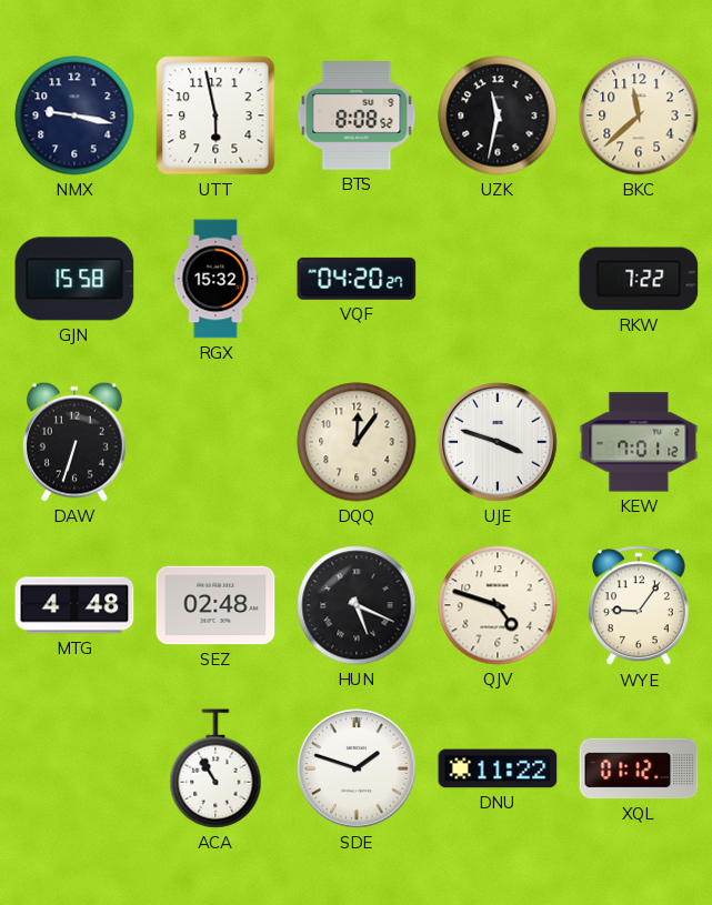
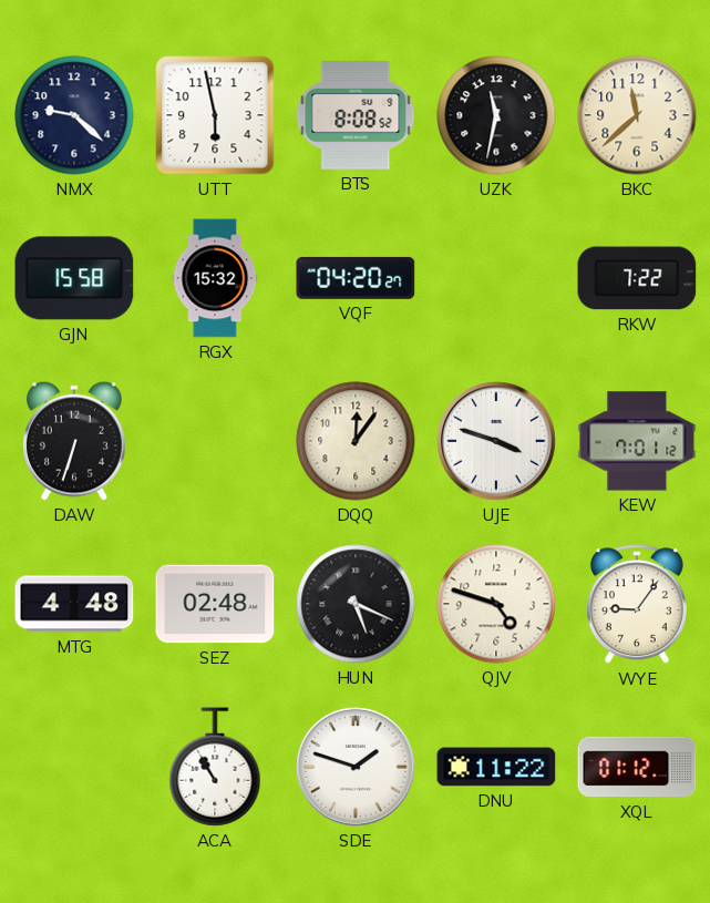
NMX: 9:17 -> 9:22 (74, 115)
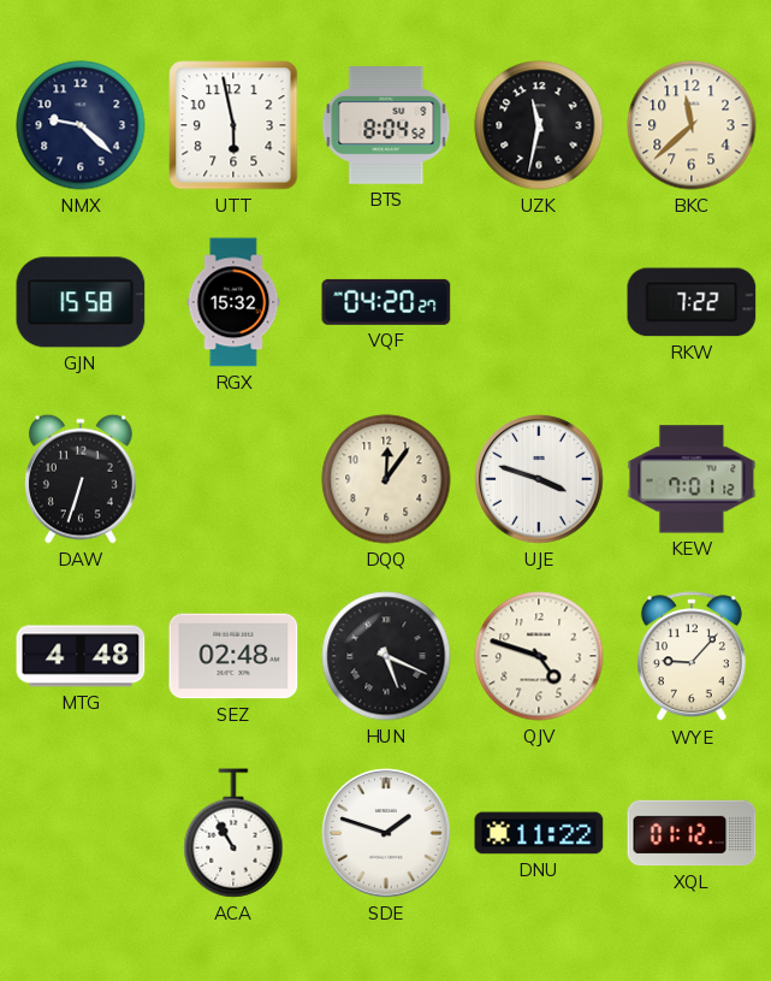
BTS: 8:08 -> 8:04 (386, 126)
WYE: 9:06 -> 9:07 (692, 657)
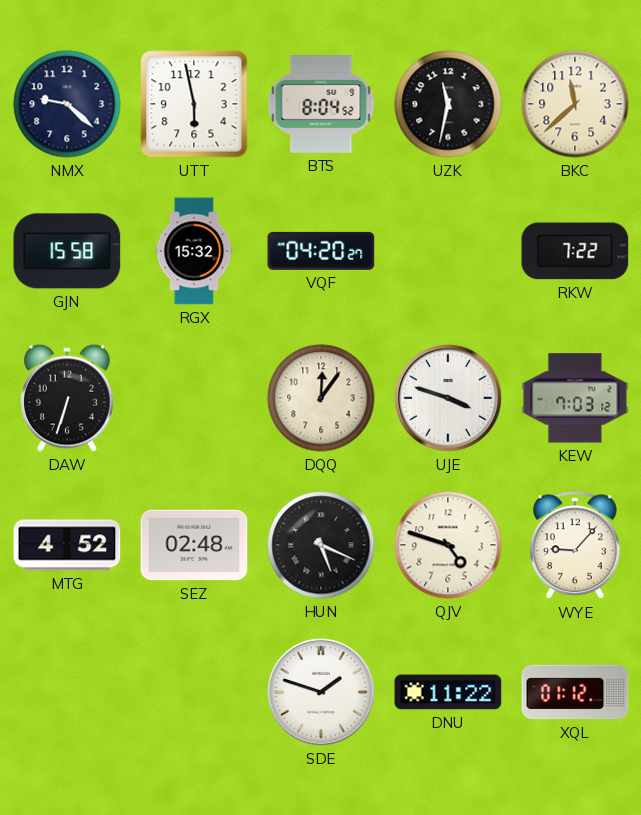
KEW: 7:01 -> 7:03 (575, 398)
MTG: 4:48 -> 4:52 (67, 545)
ACA: 10:55 -> none (233, 833)
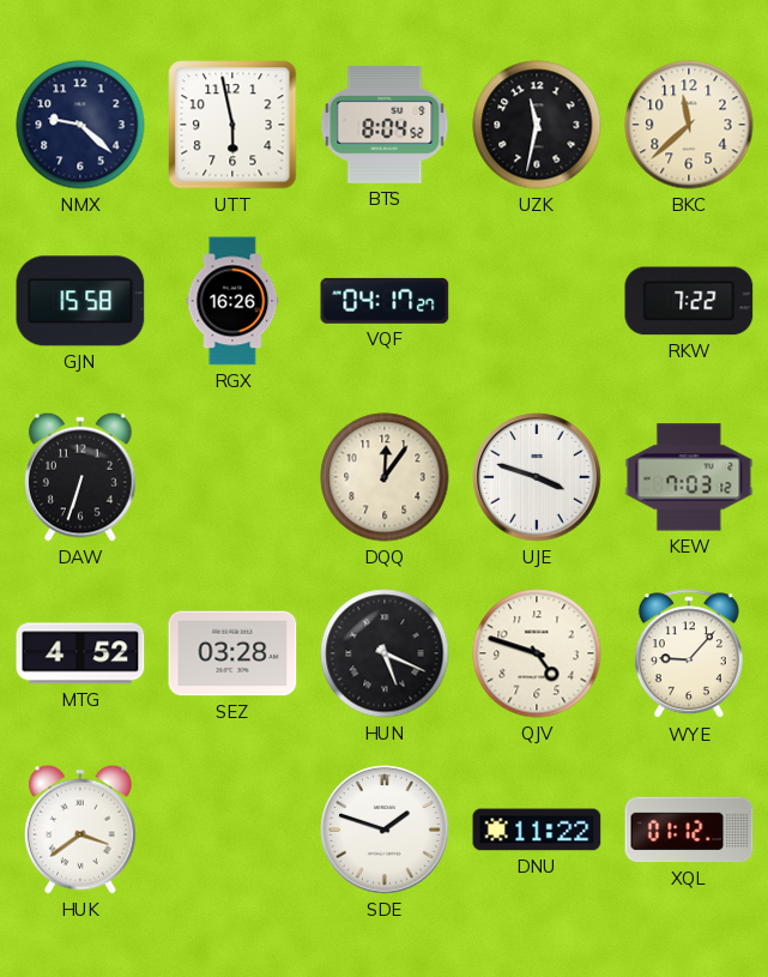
RGX: 15:32 -> 16:26 (232, 301)
VQF: 04:20 -> 04:17 (385, 301)
SEZ: 02:48 -> 03:28 (232, 653)
HUK: none -> 3:39 (80, 830)
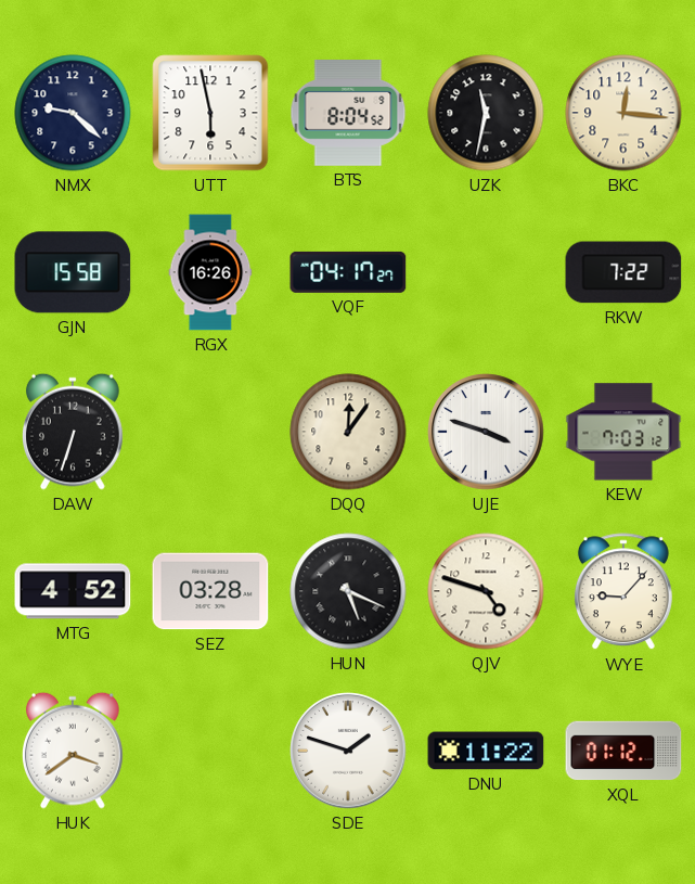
BKC: 11:38 -> 12:16 (623, 113)
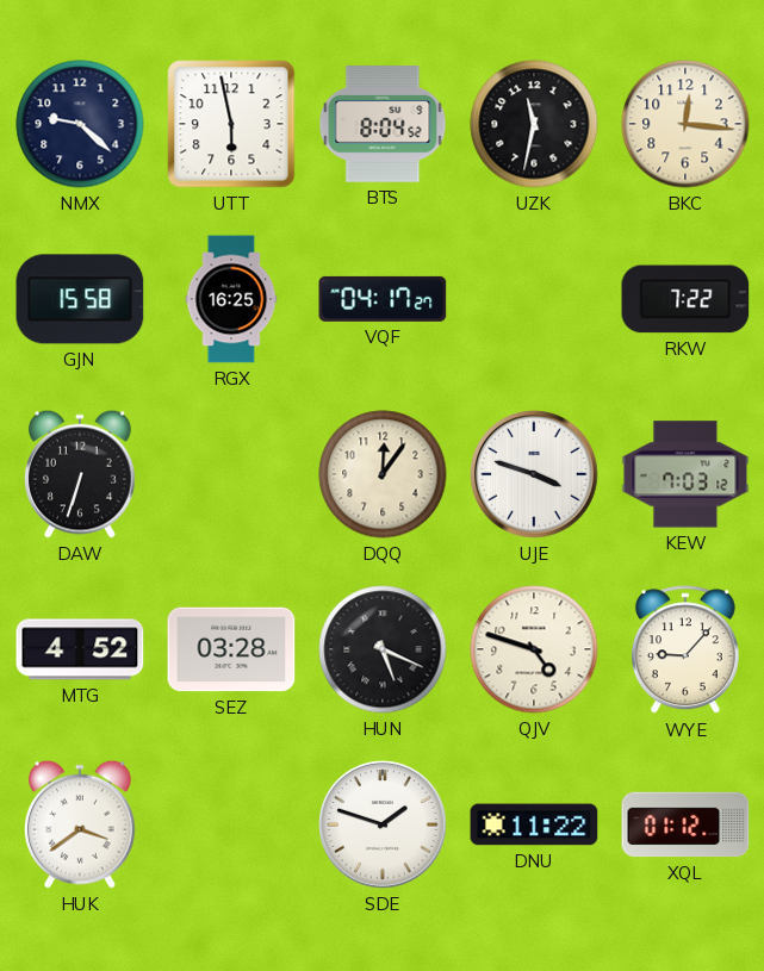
RGX: 16:26 -> 16:25 (231, 299)
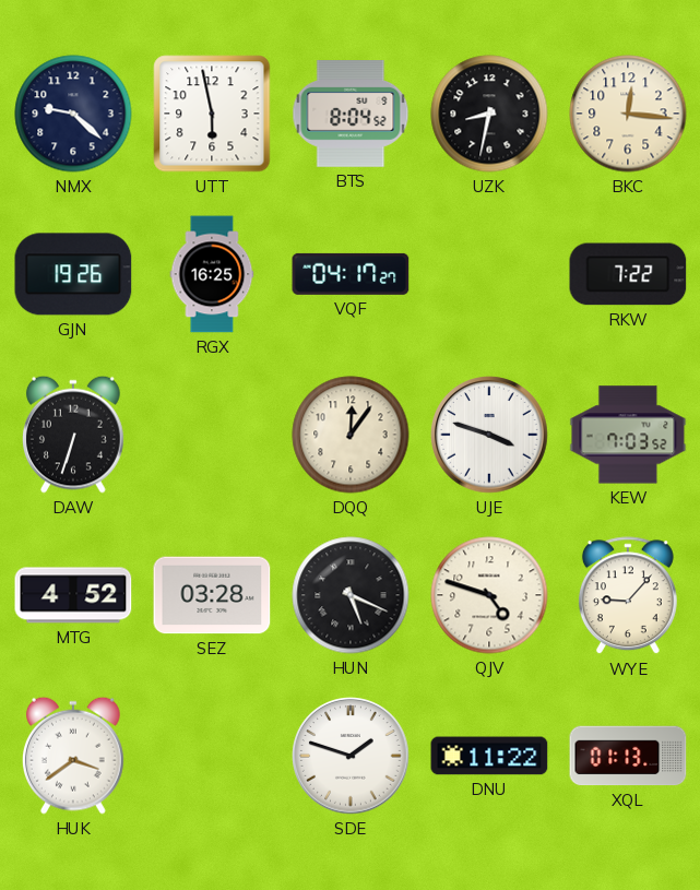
UZK: 11:32 -> 8:32 (489, 114)
GJN: 15:58 -> 19:26 (73, 274)
KEW: 7:03:12 -> 7:03:52 (628, 435)
XQL: 01:12 -> 01:13 (628, 756)
